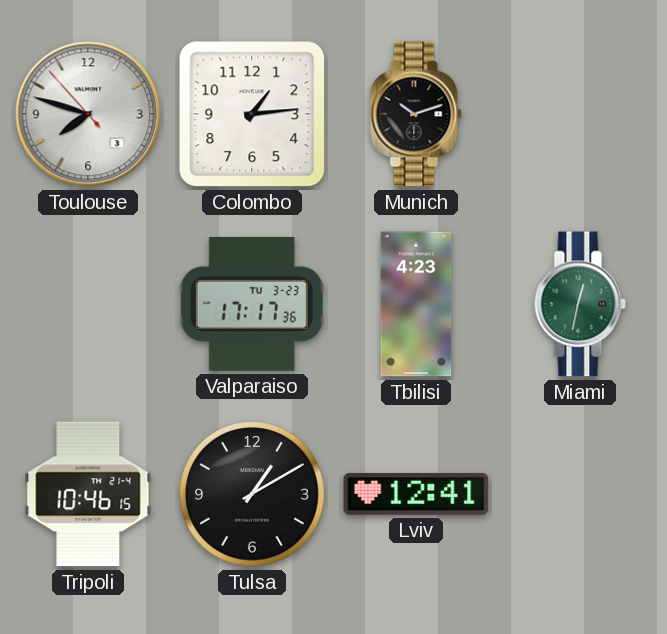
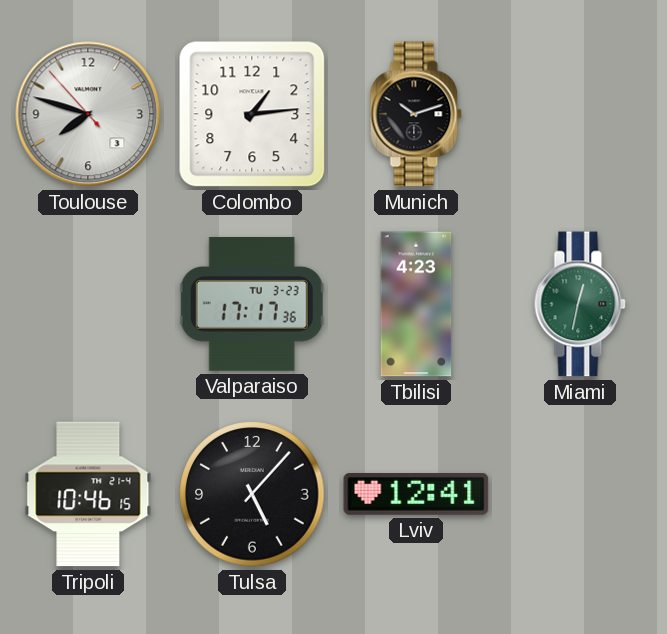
Tulsa: 1:10 -> 5:07 (252, 494)
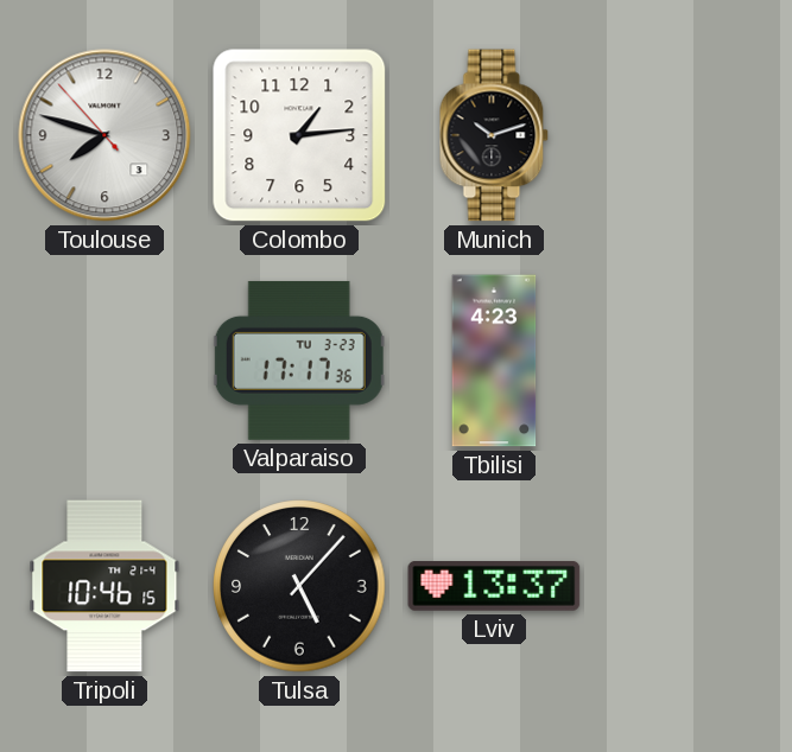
Miami: 12:32 -> none (580, 304)
Lviv: 12:41 -> 13:37 (494, 587)
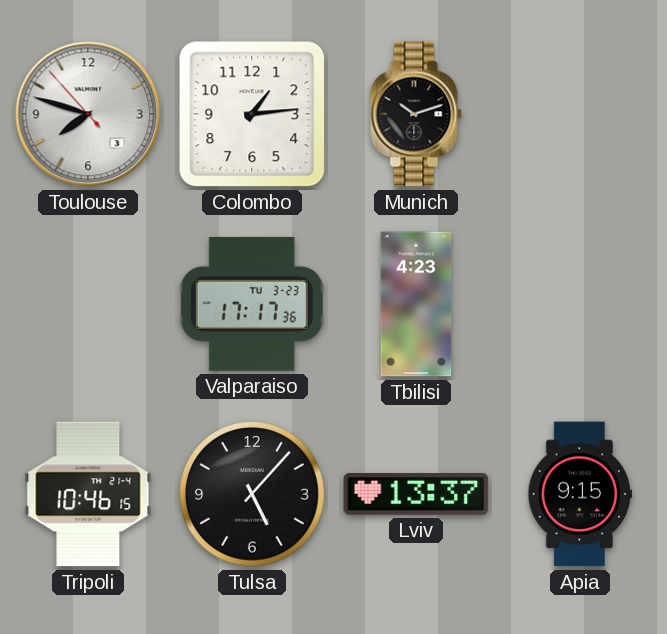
Apia: none -> 9:15 (580, 494)
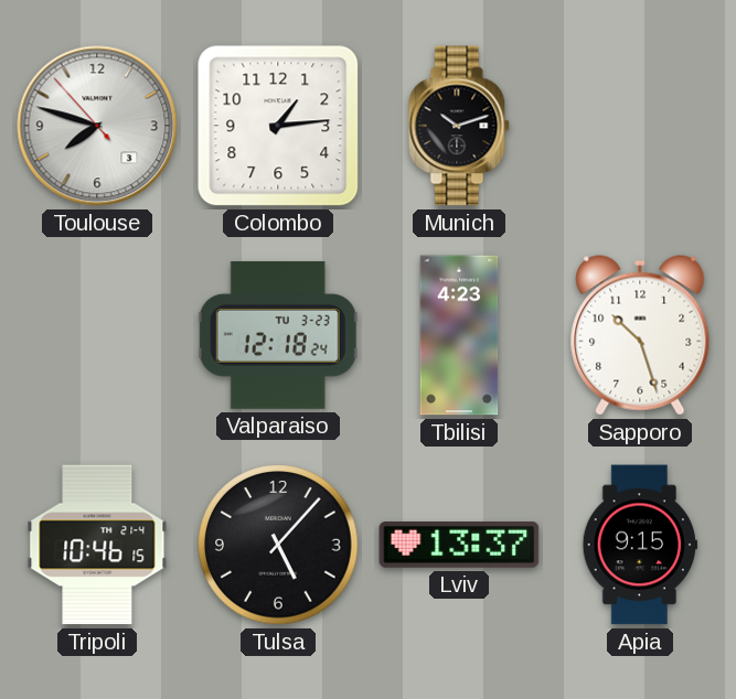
Valparaiso: 17:17 -> 12:18 (278, 335)
Sapporo: none -> 10:27 (640, 335)
